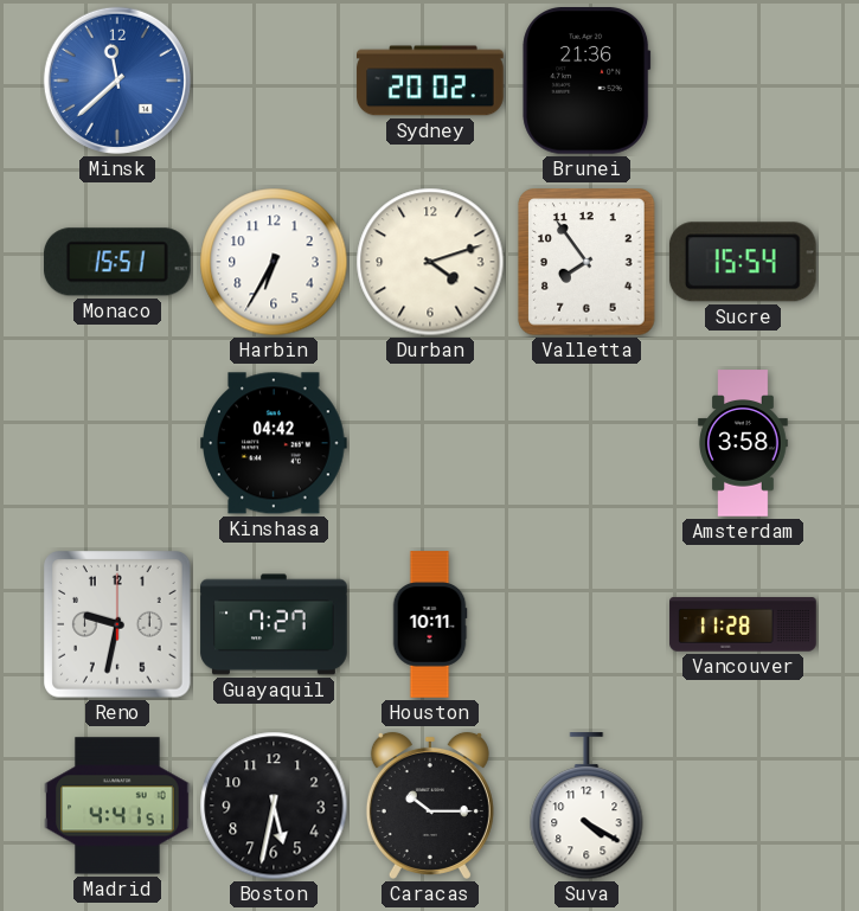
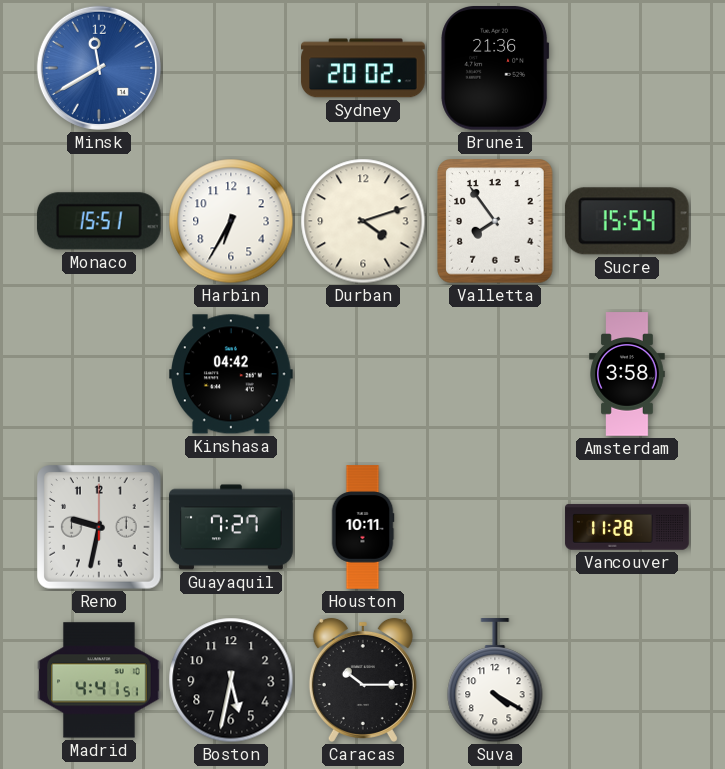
Minsk: 11:38 -> 11:40 (99, 68)
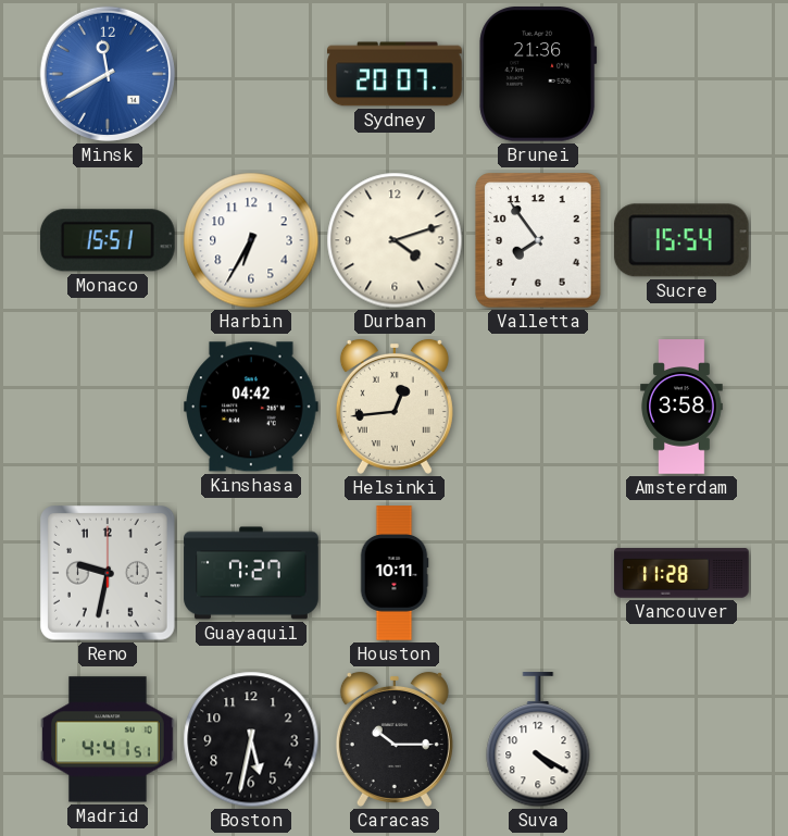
Sydney: 20:02 -> 20:07 (395, 74)
Helsinki: none -> 12:44 (395, 407)
